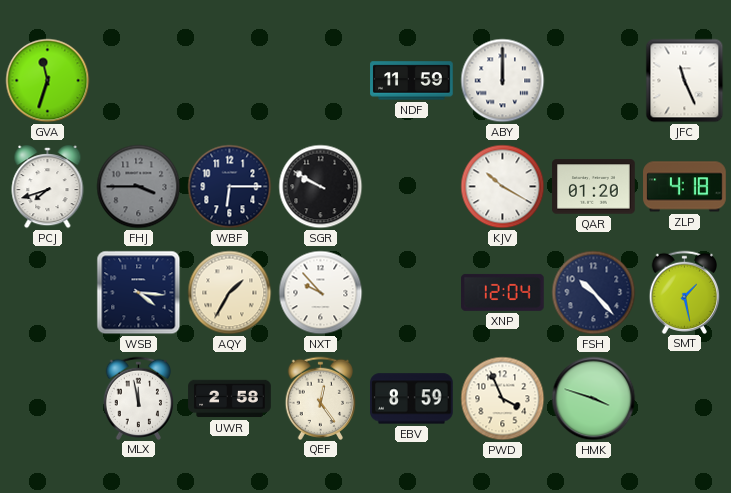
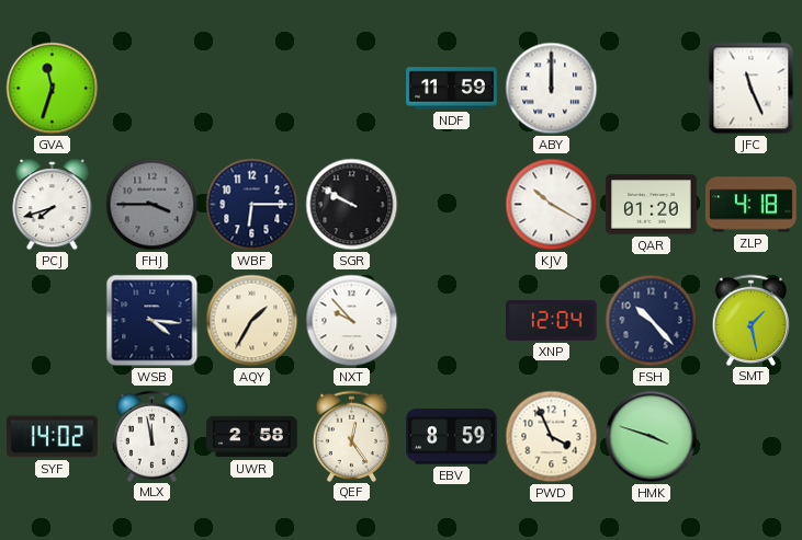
SYF: none -> 14:02 (53, 437)
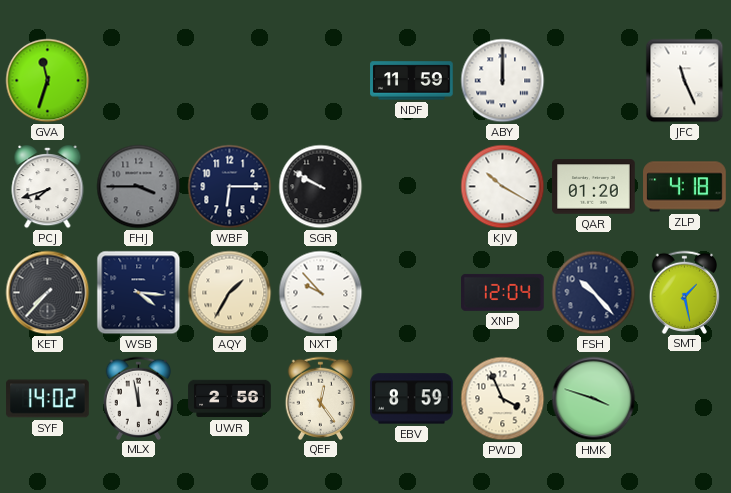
KET: none -> 7:37 (48, 293)
UWR: 2:58 -> 2:56 (230, 399)
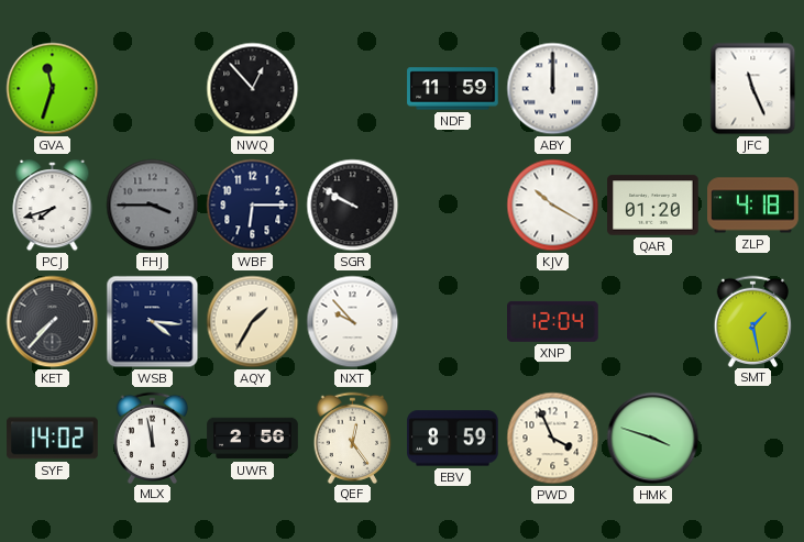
NWQ: none -> 12:53 (253, 89)
FSH: 10:23 -> none (594, 293)
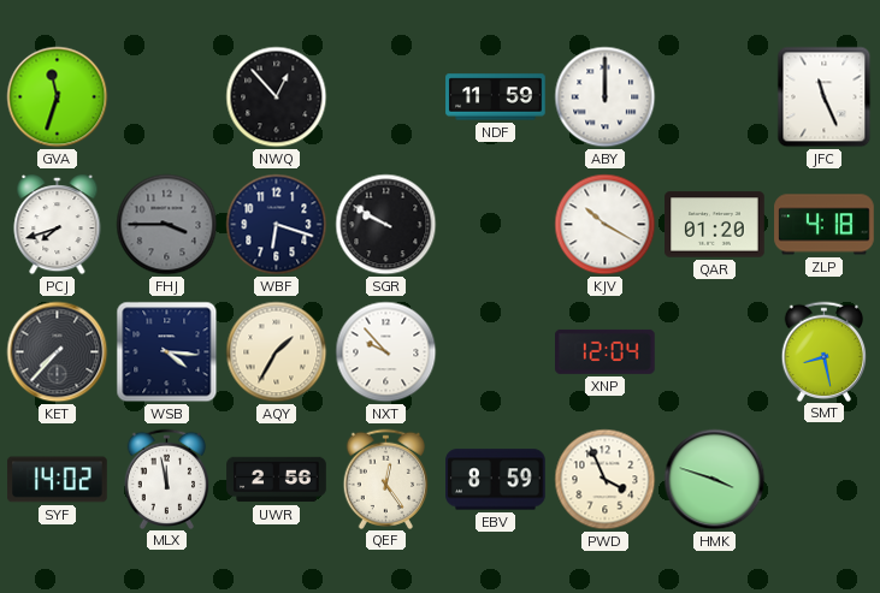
WBF: 6:15 -> 6:18 (277, 225)
SMT: 1:28 -> 8:28 (825, 351)
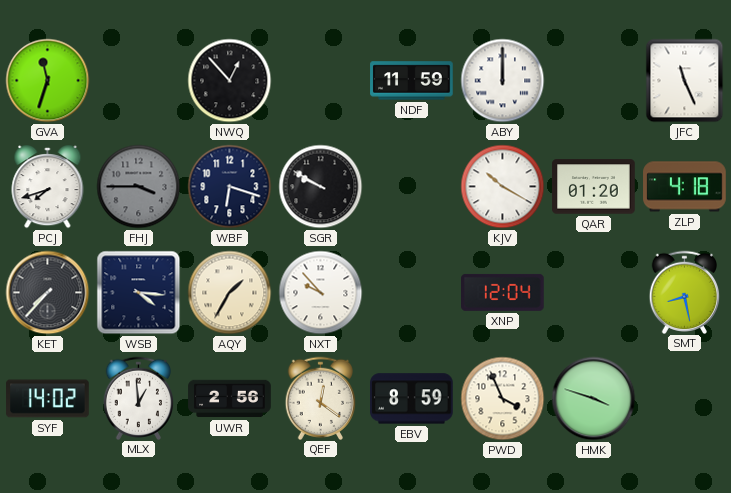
MLX: 11:58 -> 12:59 (139, 398)
QEF: 12:24 -> 12:21 (321, 398)
